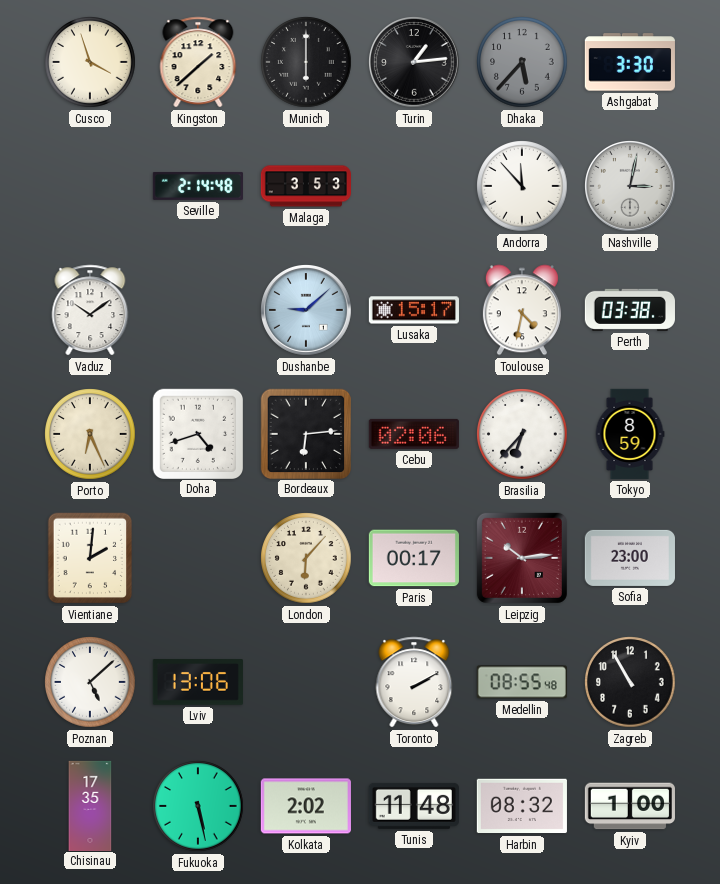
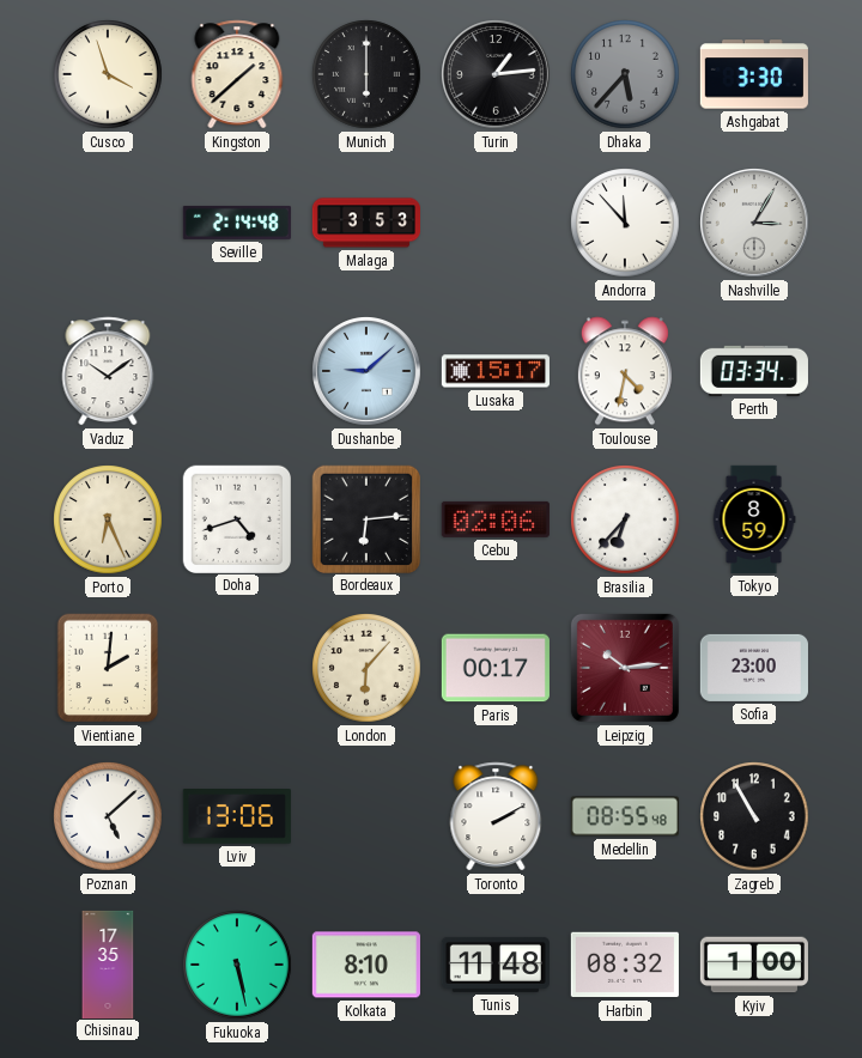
Nashville: 3:02 -> 3:05 (755, 224)
Perth: 03:38 -> 03:34 (754, 371)
Kolkata: 2:02 -> 8:10 (366, 965)
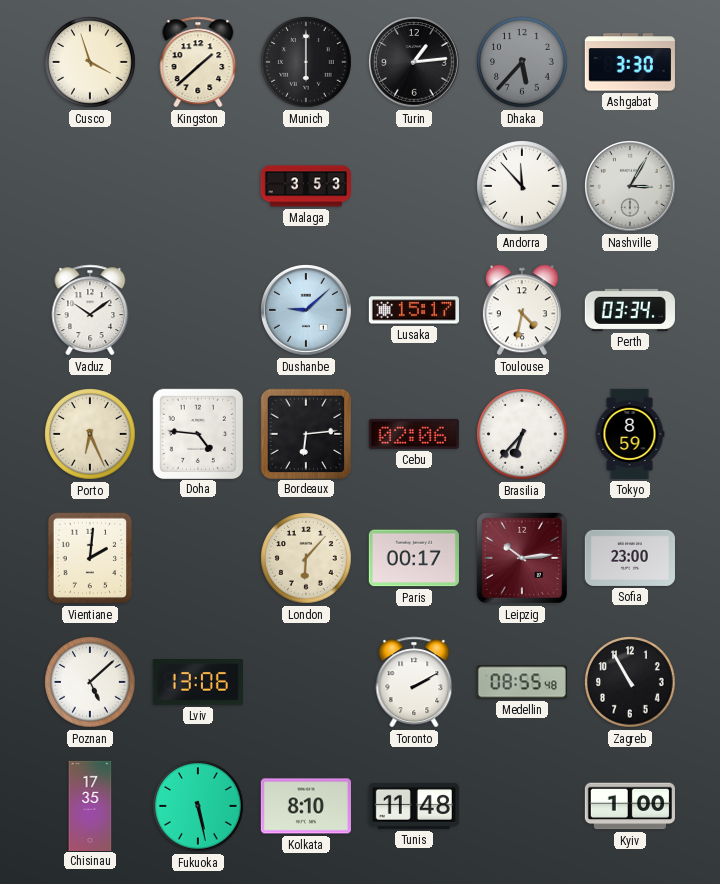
Seville: 2:14 -> none (237, 223)
Doha: 4:42 -> 4:46 (197, 433)
Harbin: 08:32 -> none (625, 965)
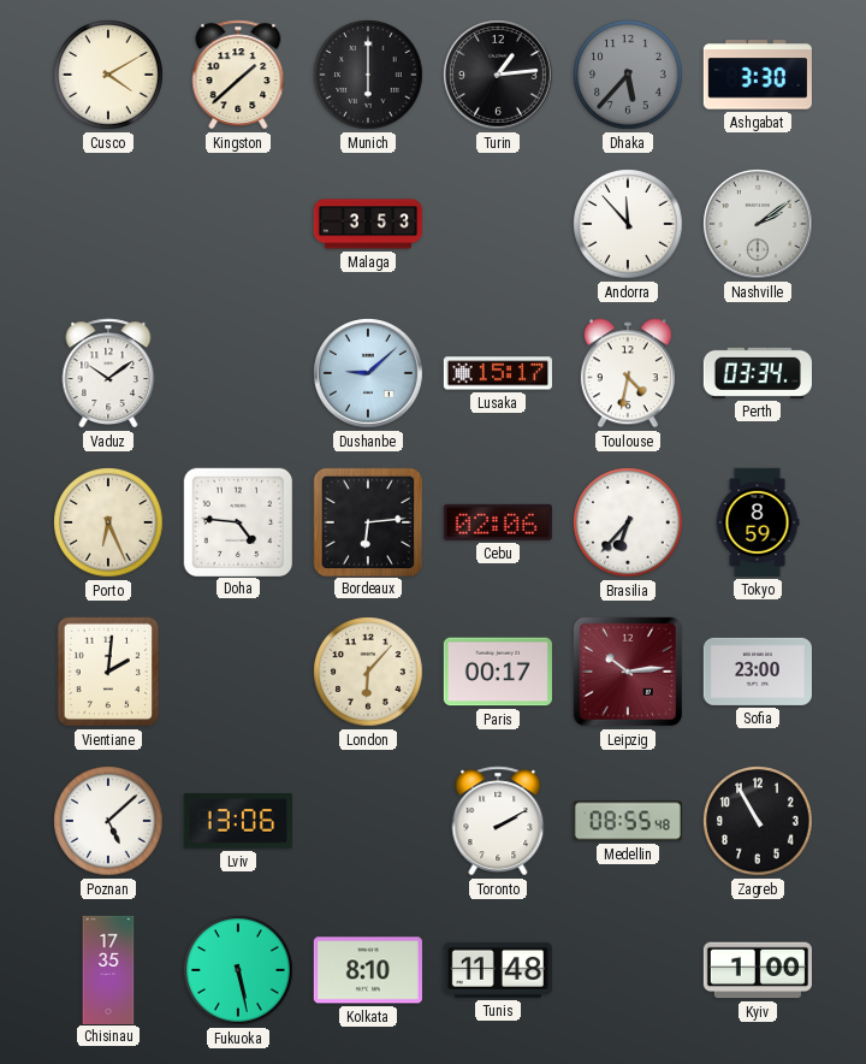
Cusco: 3:57 -> 4:10 (108, 75)
Nashville: 3:05 -> 2:09 (759, 225)
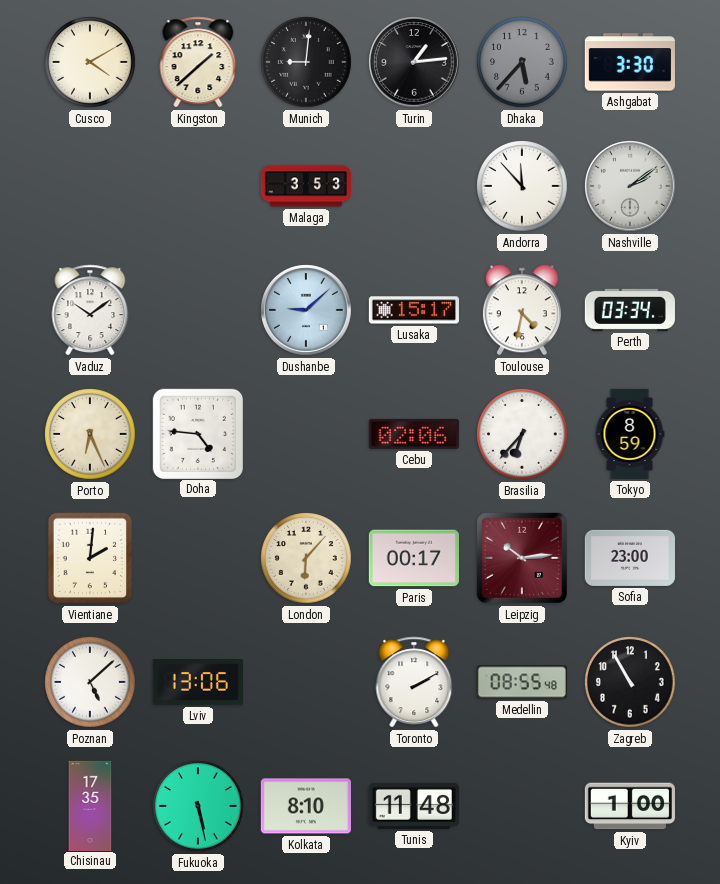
Munich: 6:00 -> 9:01 (306, 62)
Bordeaux: 6:14 -> none (367, 521)
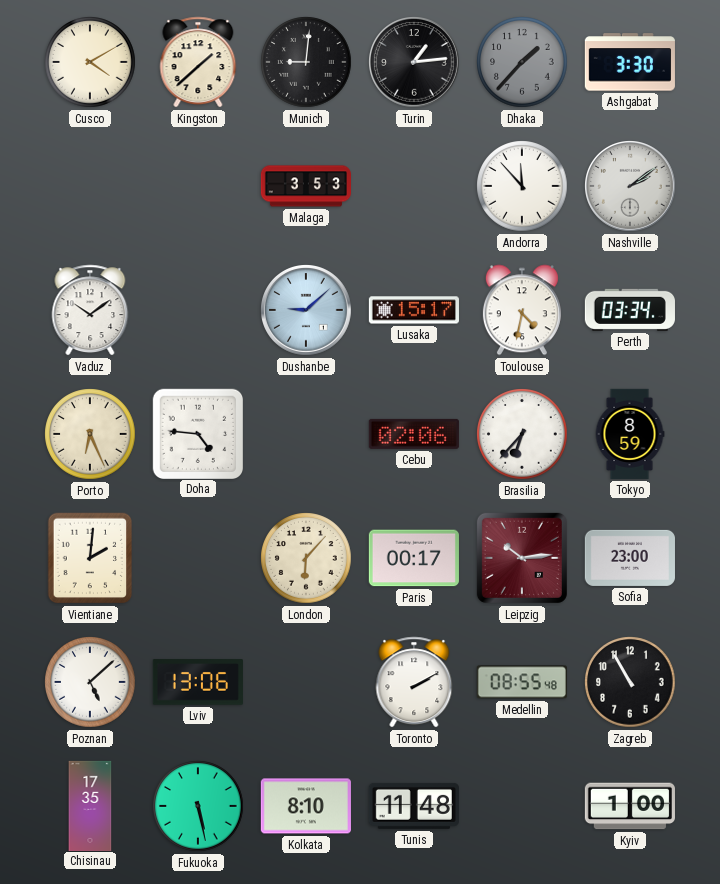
Dhaka: 5:37 -> 1:37 (522, 62)
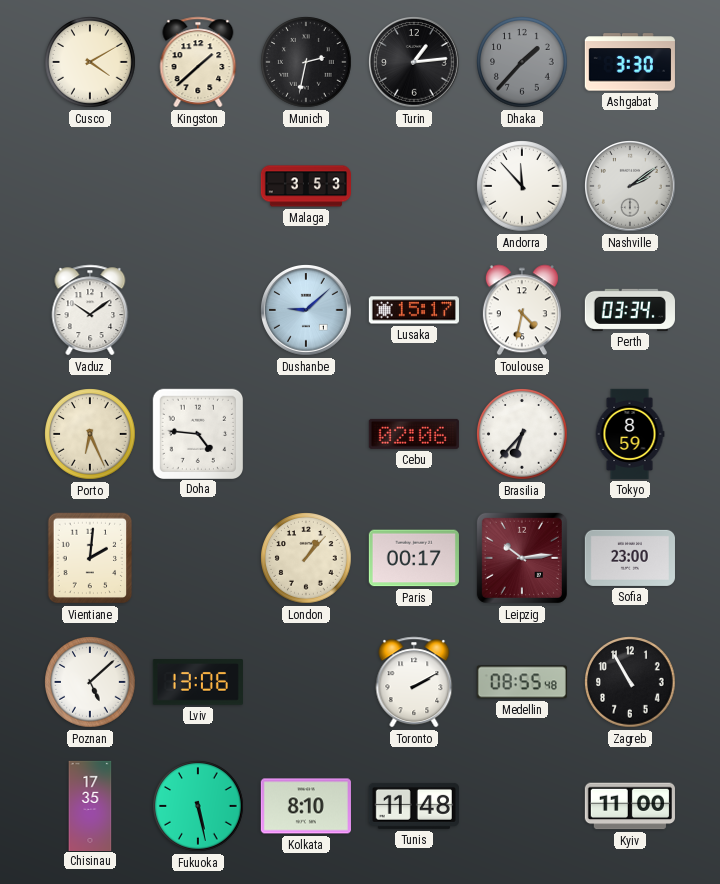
Munich: 9:01 -> 2:32 (306, 62)
London: 6:07 -> 1:07 (306, 558)
Kyiv: 1:00 -> 11:00 (630, 806)
